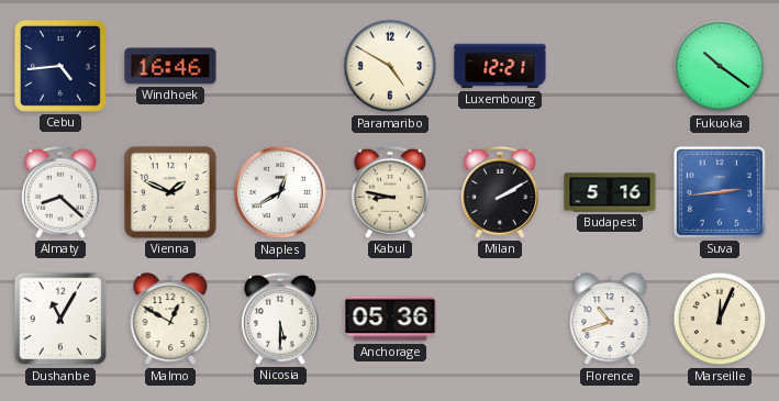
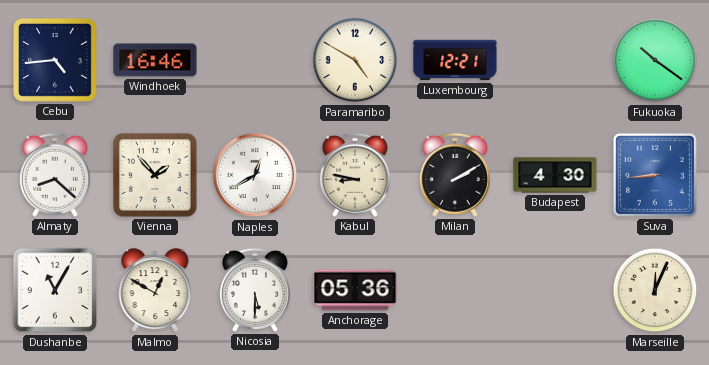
Vienna: 1:49 -> 1:53 (155, 175)
Budapest: 5:16 -> 4:30 (555, 175)
Suva: 2:44 -> 8:44 (655, 175)
Florence: 10:42 -> none (610, 320)
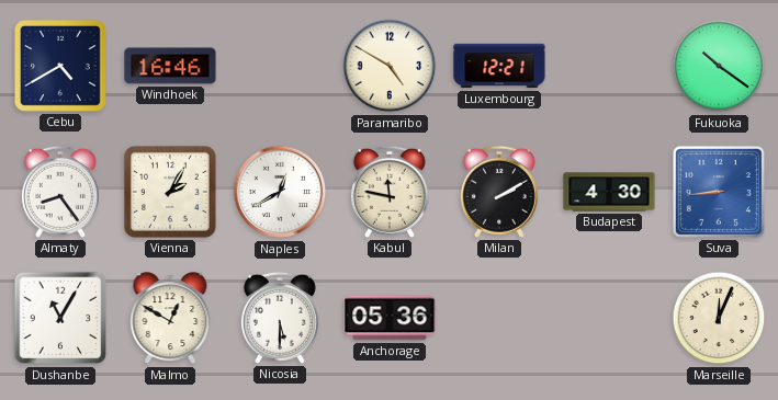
Cebu: 4:44 -> 4:40 (60, 66)
Almaty: 8:22 -> 8:24 (60, 192)
Vienna: 1:53 -> 2:05 (170, 192)
Kabul: 8:47 -> 11:47 (390, 192)
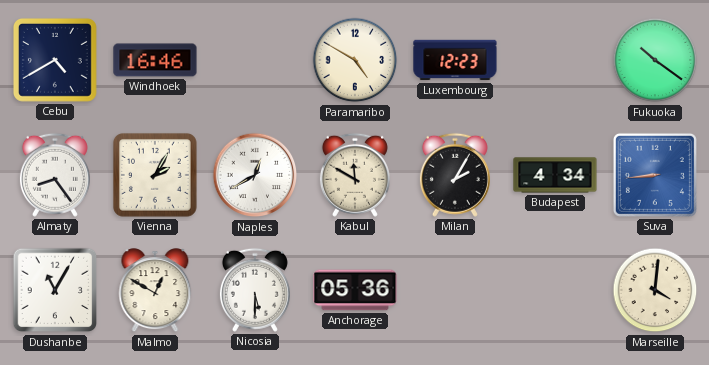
Luxembourg: 12:21 -> 12:23 (455, 60)
Kabul: 11:47 -> 11:50 (355, 175)
Milan: 2:10 -> 2:05 (455, 175)
Budapest: 4:30 -> 4:34 (555, 175)
Marseille: 12:04 -> 4:01 (655, 290)
